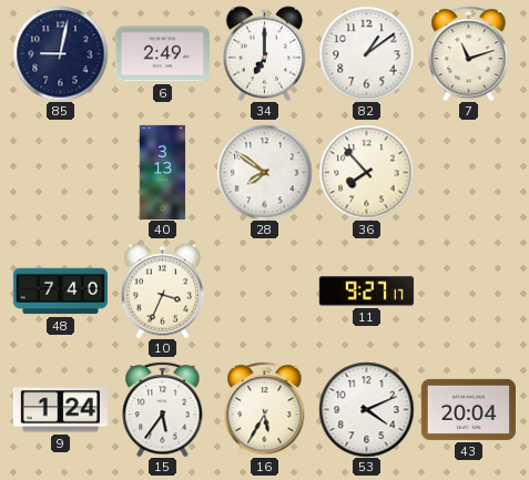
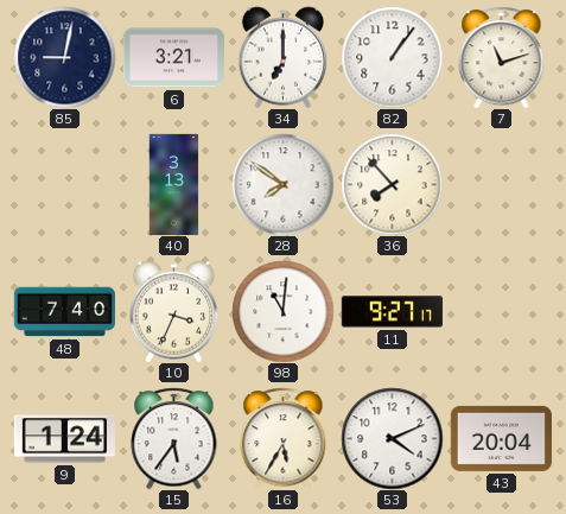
6: 2:49 -> 3:21 (173, 58)
82: 1:09 -> 1:06 (392, 57)
98: none -> 11:01 (282, 311)
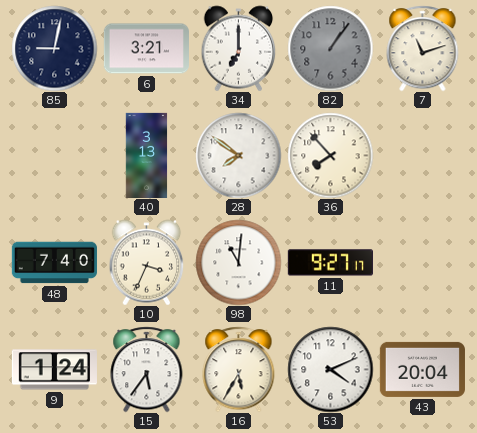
82 dial: white -> grey (330, 48)
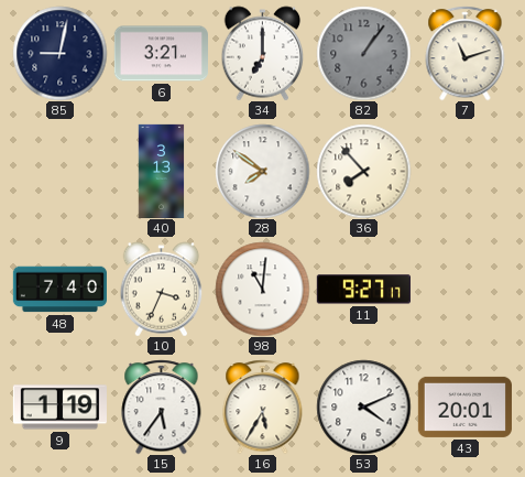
9: 1:24 -> 1:19 (59, 408)
43: 20:04 -> 20:01 (464, 406)
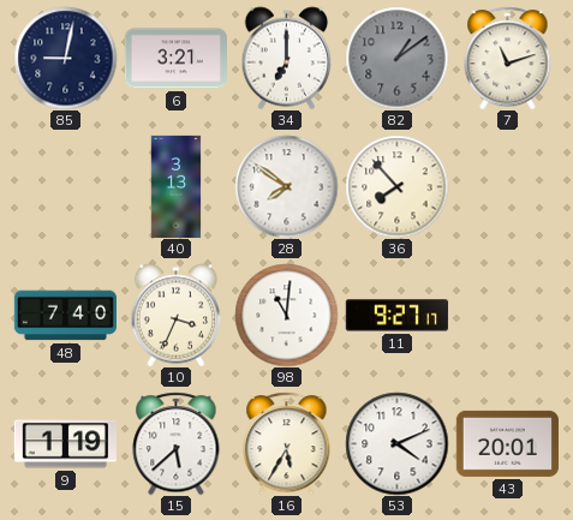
82: 1:06 -> 1:09 (396, 58)
15: 5:36 -> 5:38 (177, 443)
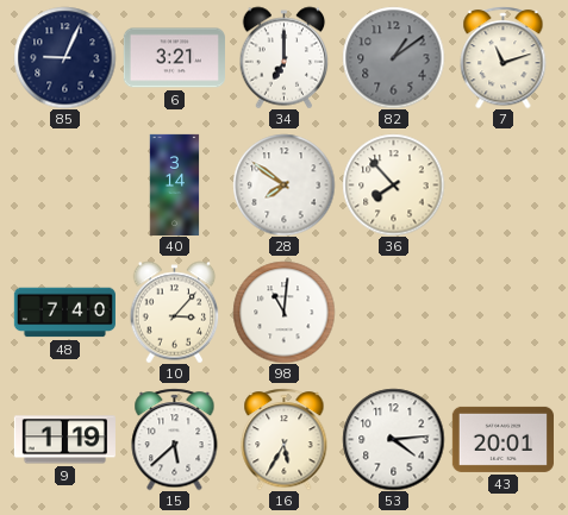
85: 9:02 -> 9:04 (64, 57)
40: 3:13 -> 3:14 (175, 184)
10: 3:34 -> 3:07 (175, 312)
11: 9:27 -> none (396, 316)
53: 4:11 -> 4:14 (393, 439)
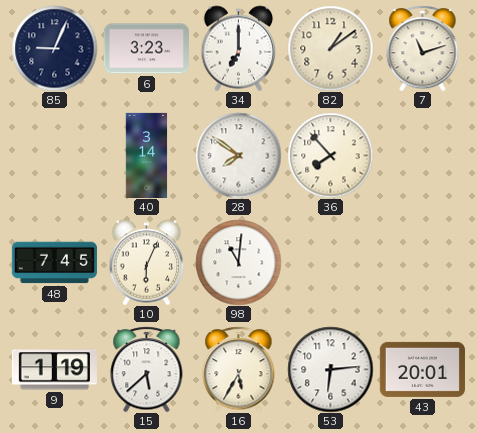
6: 3:21 -> 3:23 (146, 49)
82 dial: grey -> cream (330, 48)
48: 7:40 -> 7:45 (54, 263)
10: 3:07 -> 6:04 (147, 262)
53: 4:14 -> 6:14 (330, 369)
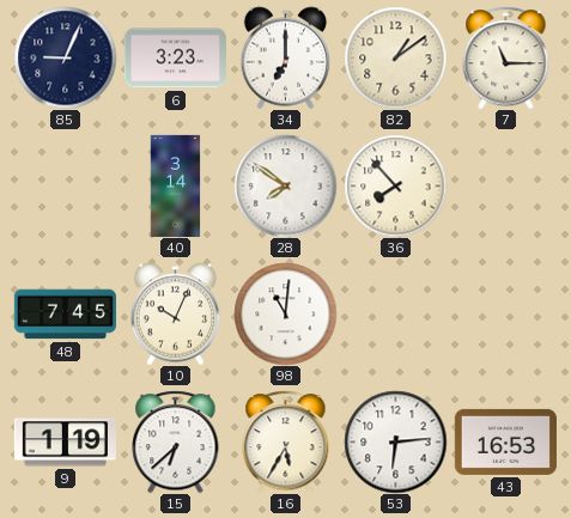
7: 11:12 -> 11:15 (506, 57)
10: 6:04 -> 10:04 (176, 313)
15: 5:38 -> 6:38 (176, 441)
43: 20:01 -> 16:53 (505, 441)
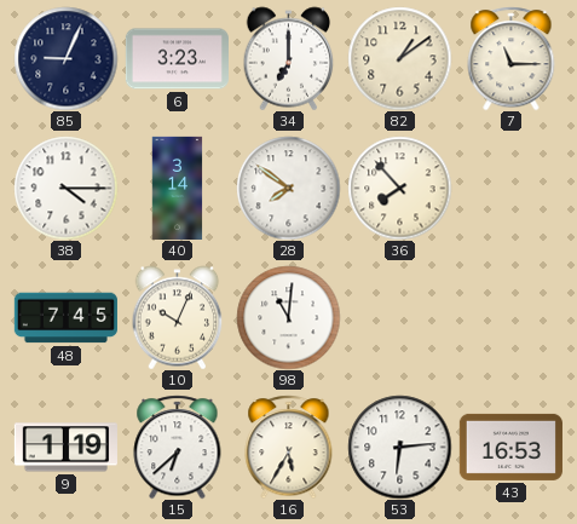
38: none -> 4:15 (65, 188)
